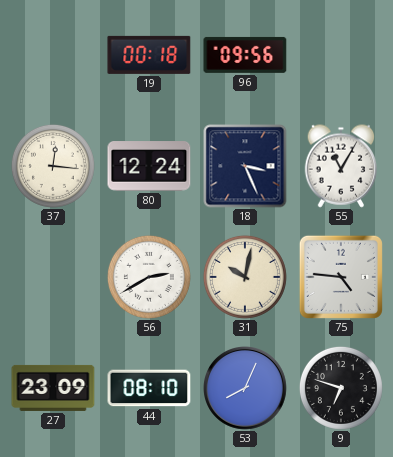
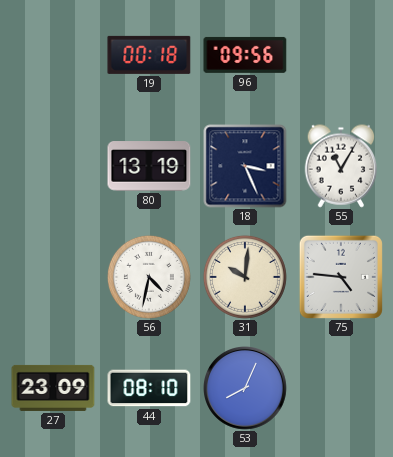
37: 12:16 -> none (53, 166)
80: 12:24 -> 13:19 (149, 166)
56: 2:40 -> 4:32 (149, 277)
31: 10:02 -> 10:01 (245, 277)
9: 6:48 -> none (341, 388)
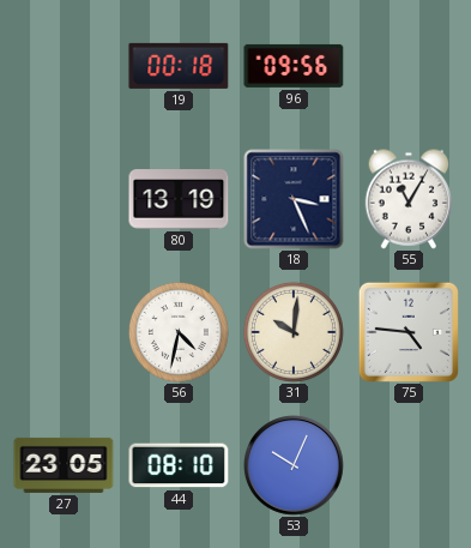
27: 23:09 -> 23:05 (64, 465)
53: 8:04 -> 10:04 (295, 466)
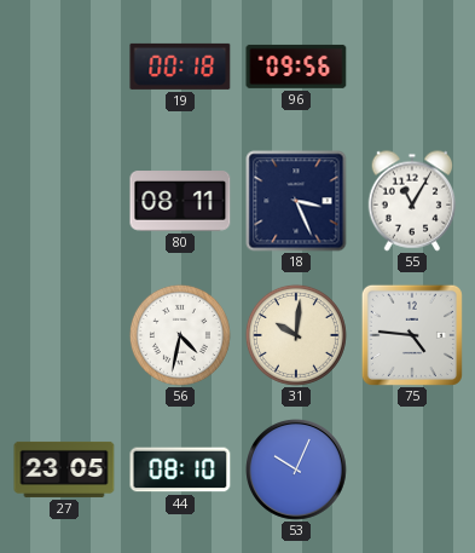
80: 13:19 -> 08:11 (180, 201)
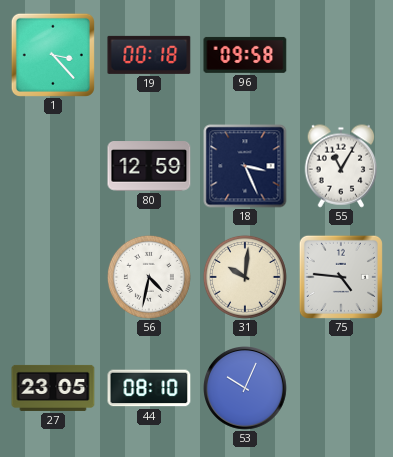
1: none -> 3:23 (53, 55)
96: 09:56 -> 09:58 (245, 55)
80: 08:11 -> 12:59 (149, 166)
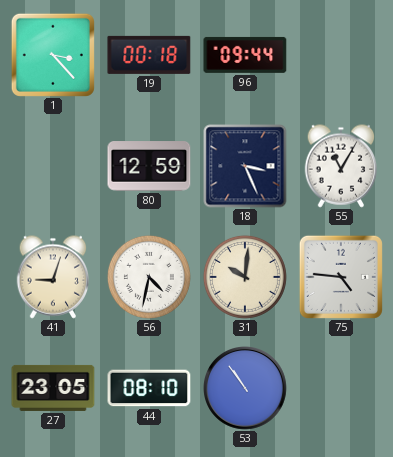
96: 09:58 -> 09:44 (245, 55)
41: none -> 9:03 (53, 277)
53: 10:04 -> 10:54 (246, 389)
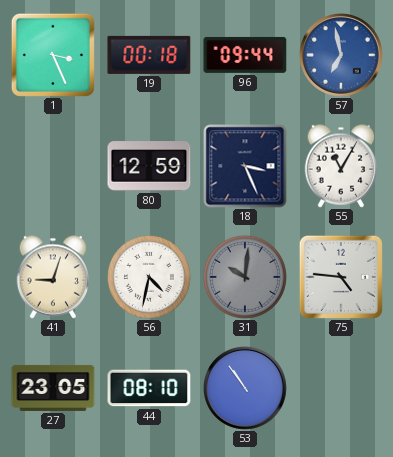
1: 3:23 -> 3:26 (53, 55)
57: none -> 6:58 (342, 56)
31 dial: cream -> grey (245, 277)
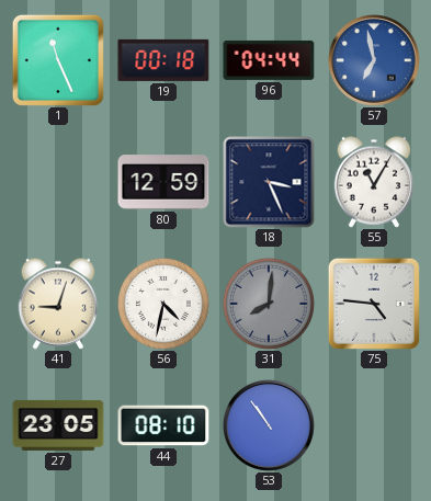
1: 3:26 -> 11:26 (58, 60)
96: 09:44 -> 04:44 (269, 60)
31: 10:01 -> 8:01 (269, 304)
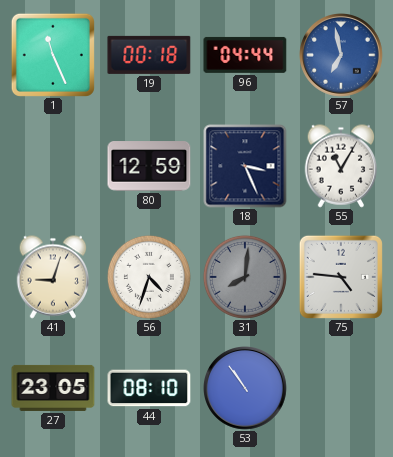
56: 4:32 -> 4:33 (149, 277)
